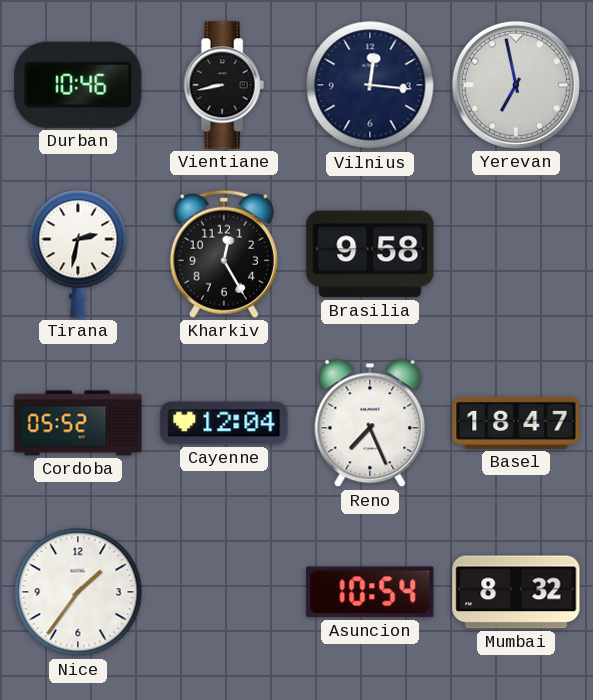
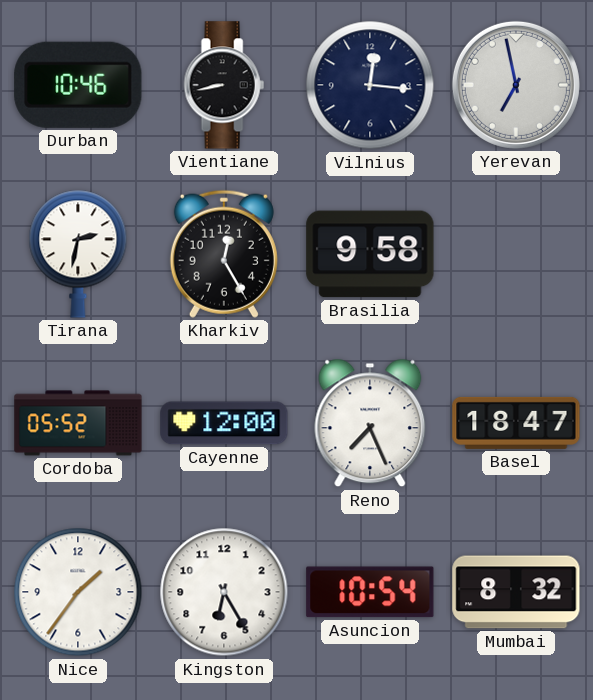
Cayenne: 12:04 -> 12:00 (224, 423)
Kingston: none -> 6:25 (224, 592)
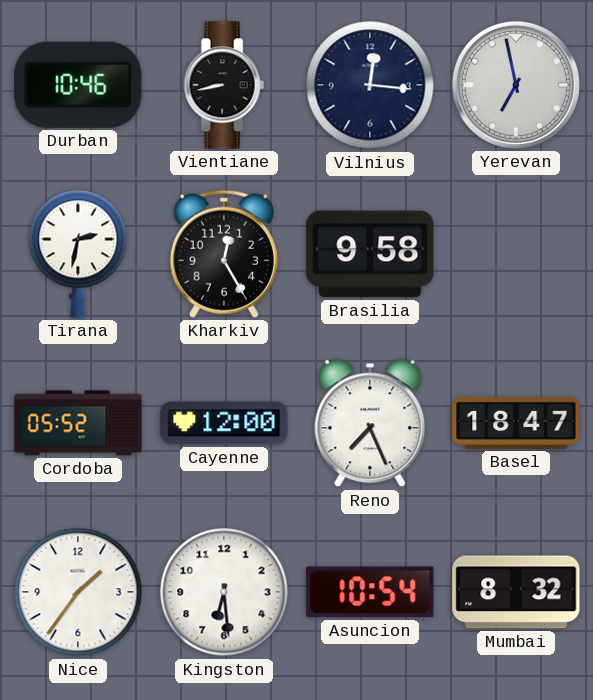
Kingston: 6:25 -> 6:29 (224, 592)
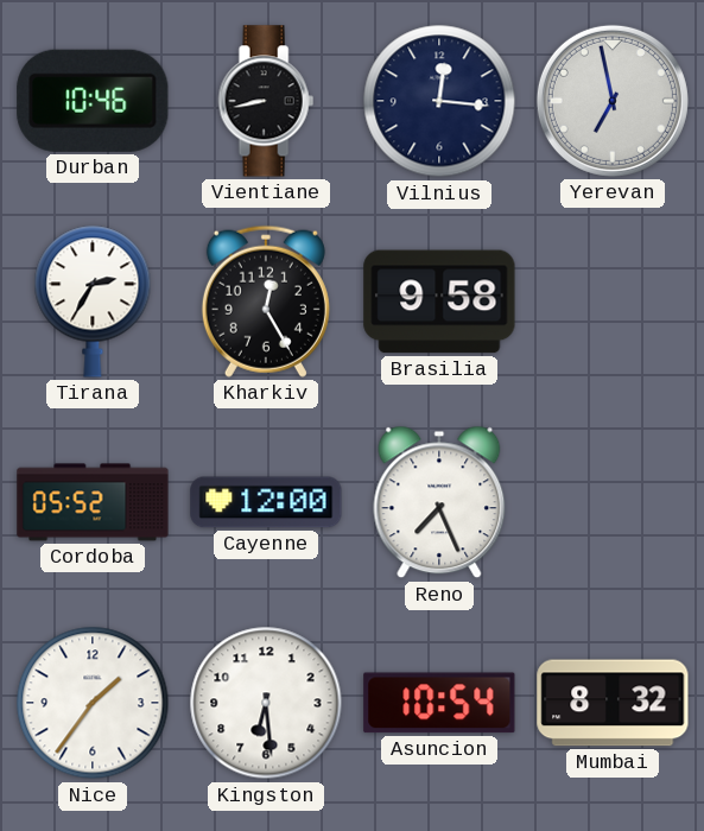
Tirana: 2:32 -> 2:35 (93, 302)
Basel: 18:47 -> none (516, 423)
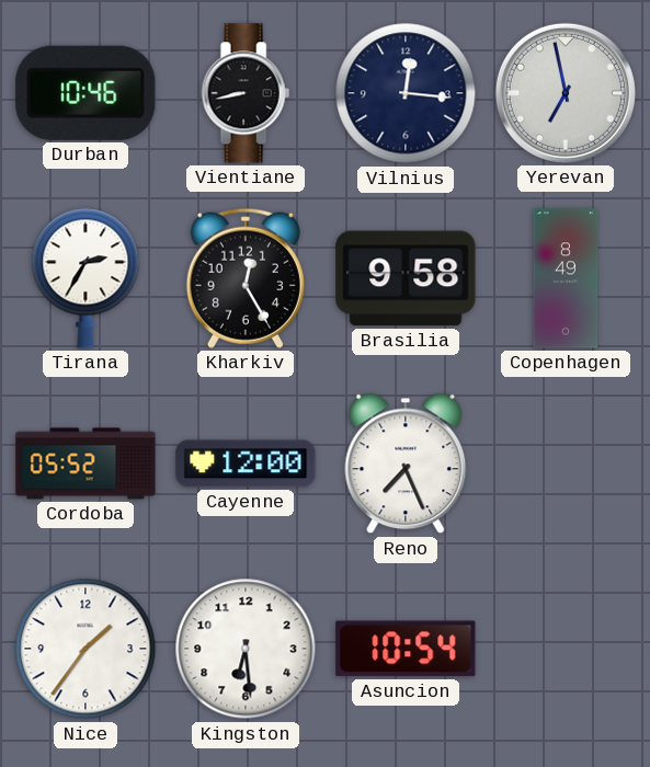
Copenhagen: none -> 8:49 (566, 278)
Mumbai: 8:32 -> none (613, 703)
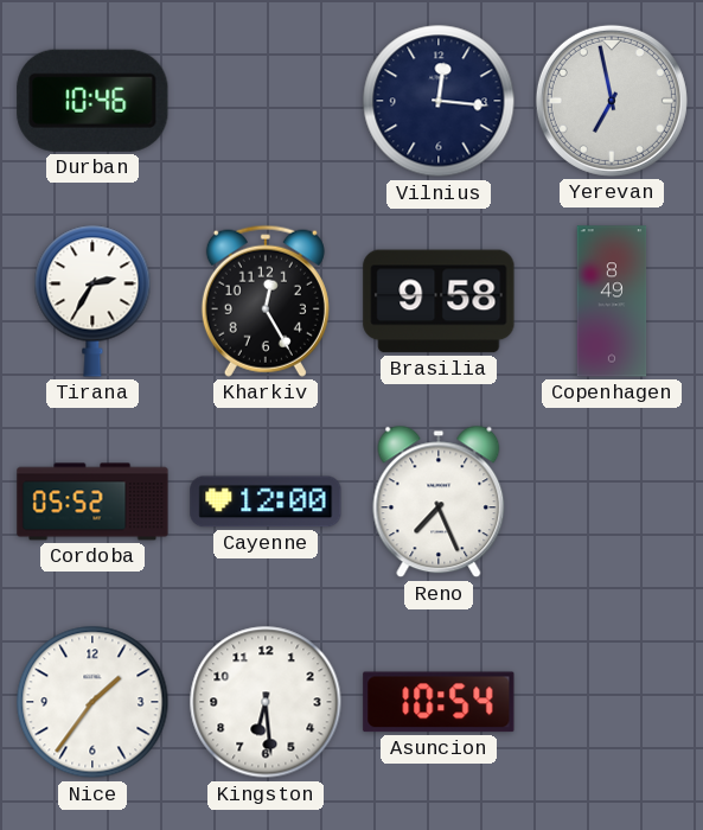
Vientiane: 8:43 -> none (246, 93)
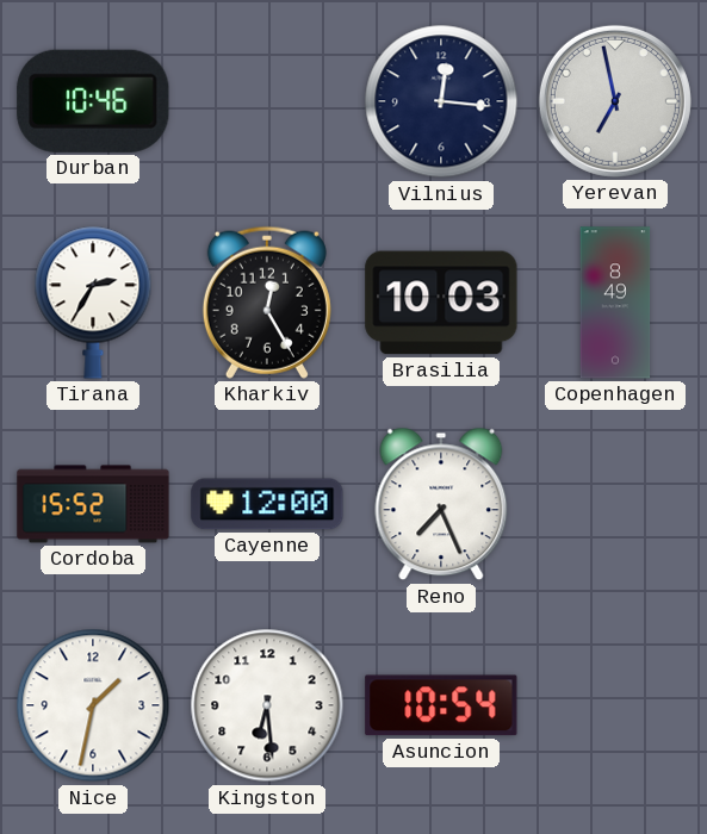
Brasilia: 9:58 -> 10:03 (441, 303)
Cordoba: 05:52 -> 15:52 (93, 504)
Nice: 1:36 -> 1:32 (93, 705)
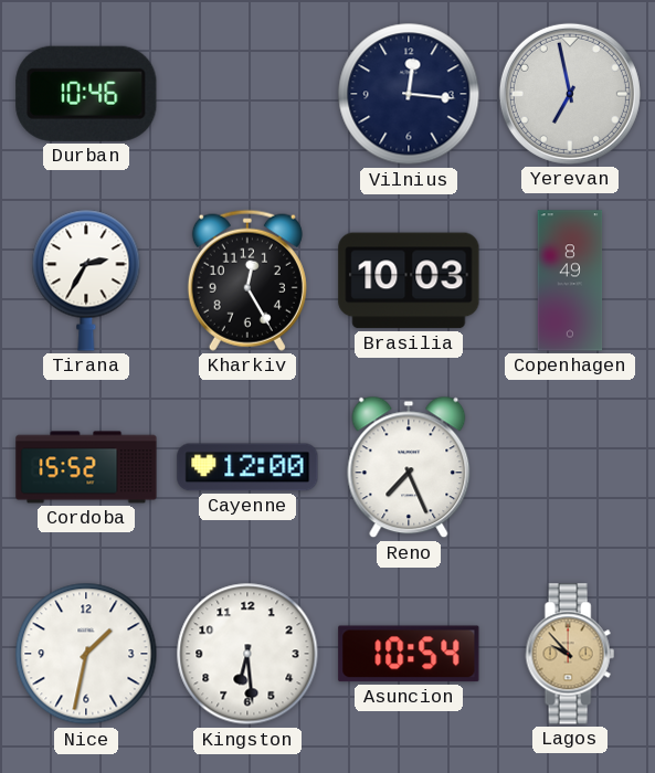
Lagos: none -> 9:53 (570, 654)
